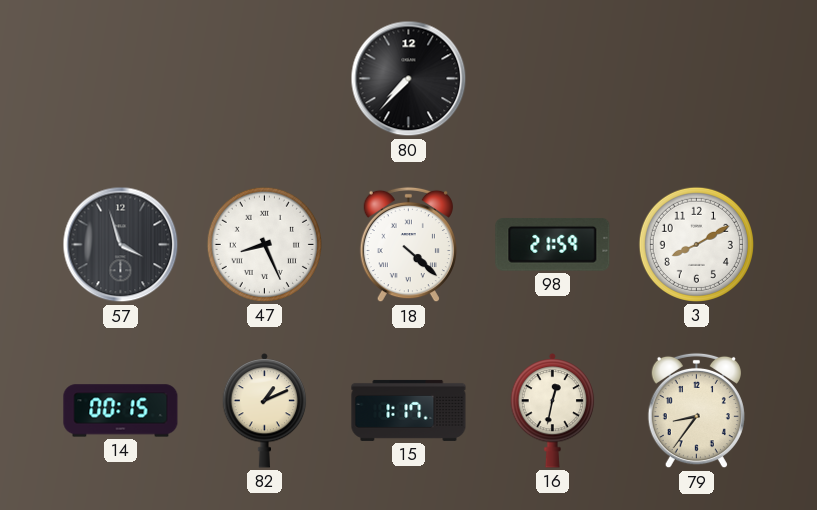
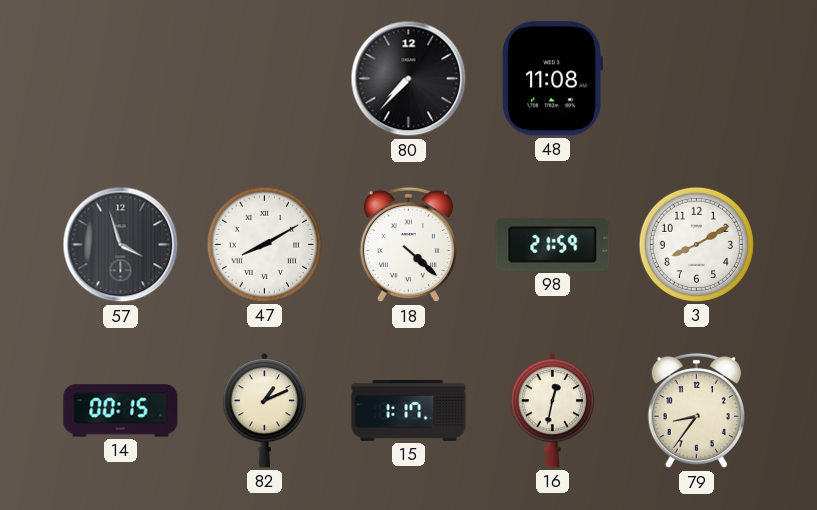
48: none -> 11:08 (552, 79)
47: 8:26 -> 8:10 (264, 244)
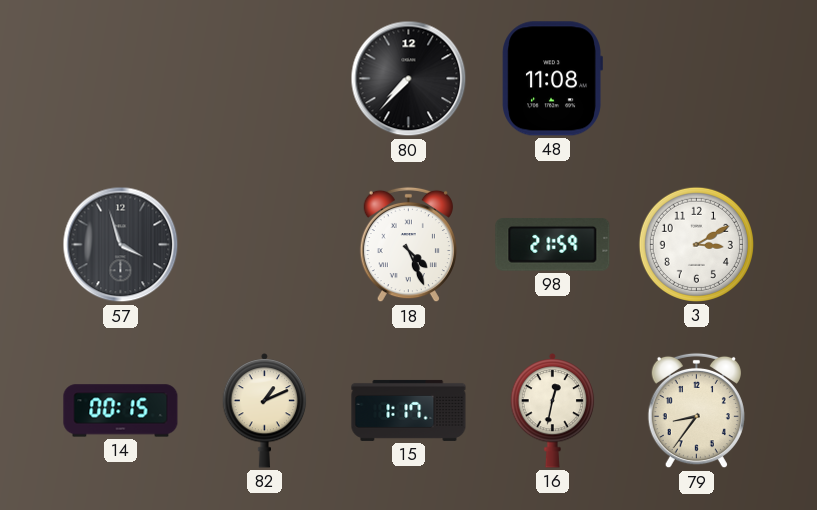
47: 8:10 -> none (264, 244)
18: 4:22 -> 4:26 (408, 245)
3: 8:10 -> 3:10 (696, 244)
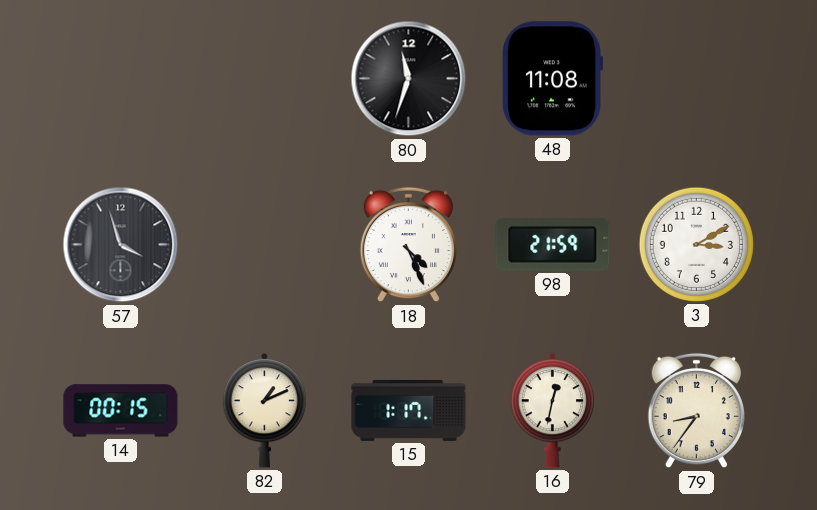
80: 7:37 -> 11:33 (409, 79)
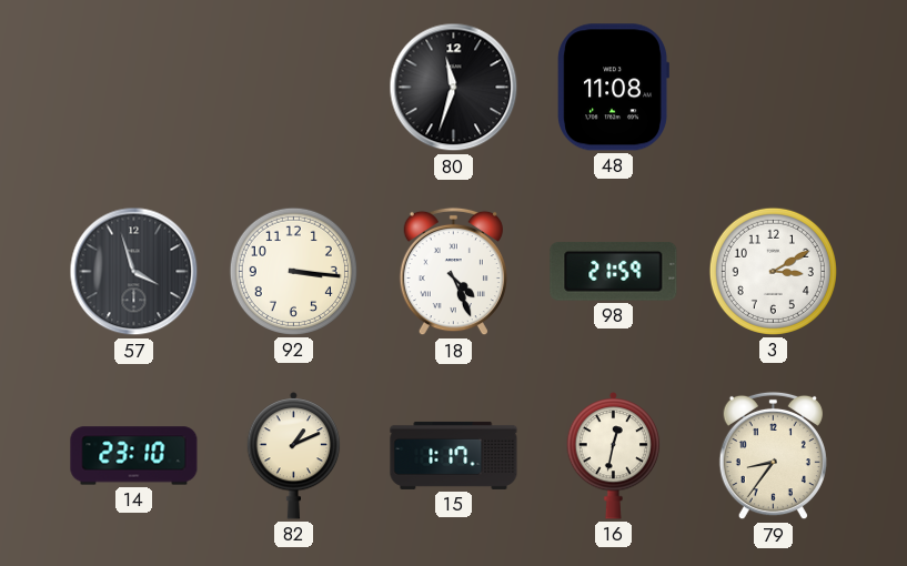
92: none -> 3:16 (293, 271)
14: 00:15 -> 23:10 (134, 456)
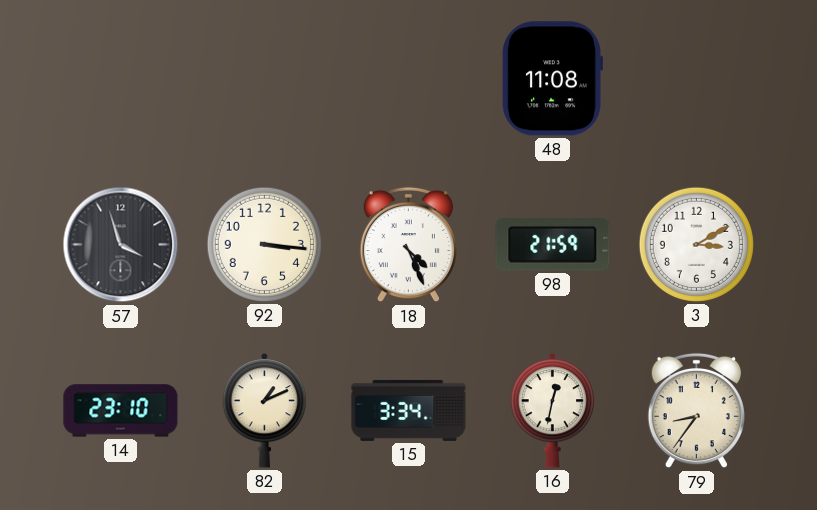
80: 11:33 -> none (454, 88)
15: 1:17 -> 3:34 (409, 410)
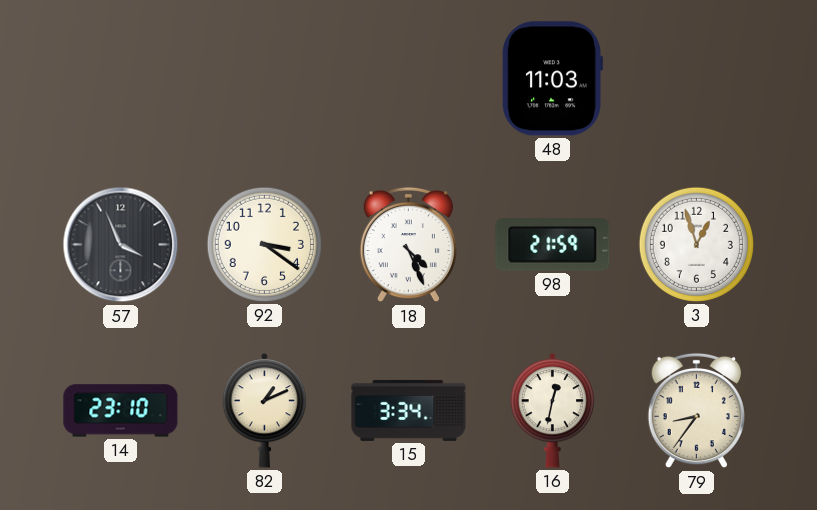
48: 11:08 -> 11:03 (552, 79)
57: 3:57 -> 3:56 (121, 245)
92: 3:16 -> 3:21 (264, 244)
3: 3:10 -> 12:57 (696, 244)
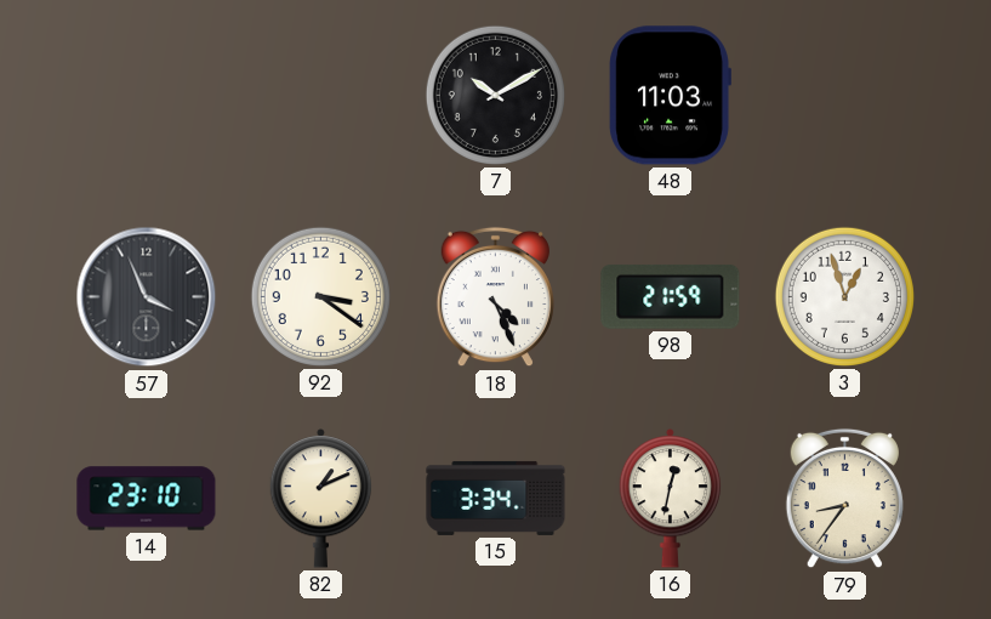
7: none -> 10:10 (495, 95)
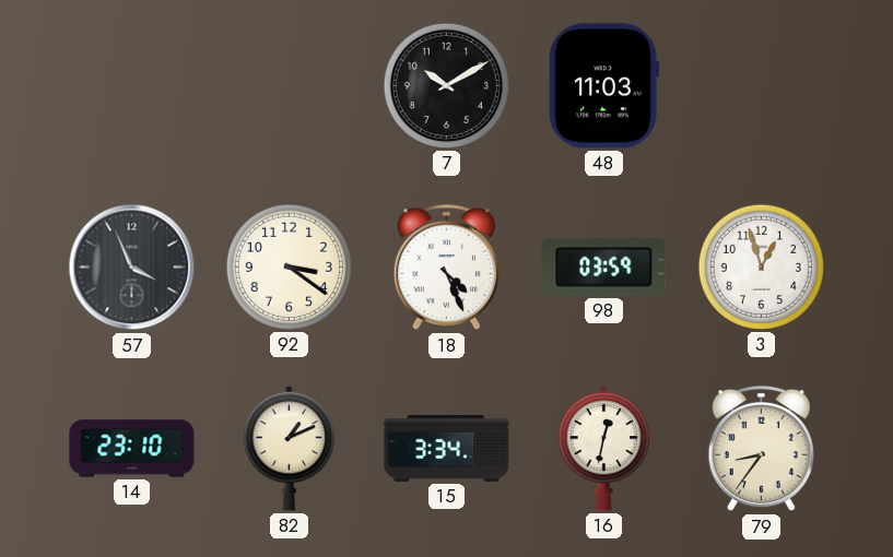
98: 21:59 -> 03:59 (604, 268)
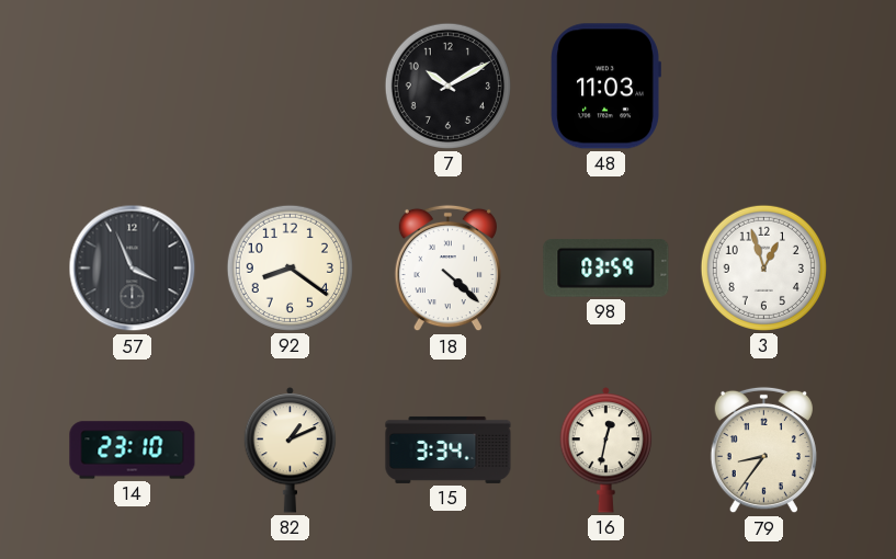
92: 3:21 -> 8:21 (290, 267)
18: 4:26 -> 4:22 (447, 269)
